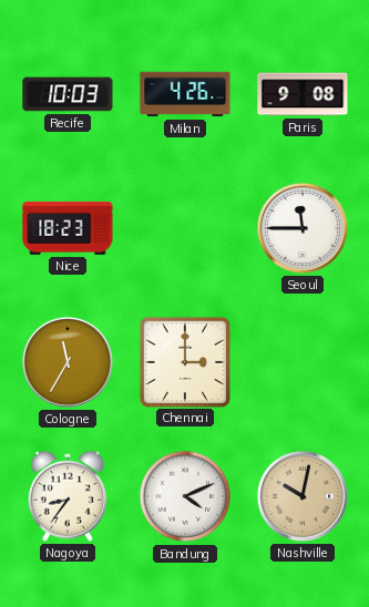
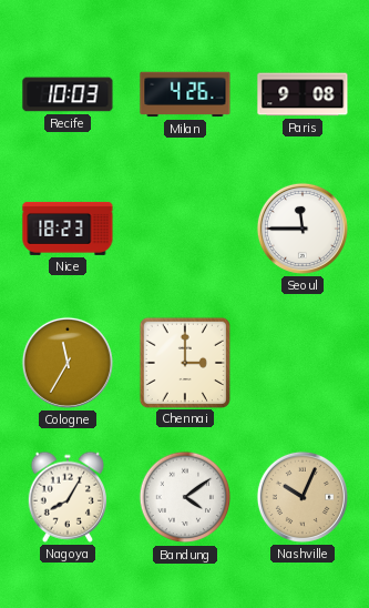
Nagoya: 8:36 -> 8:05 (66, 497)
Bandung: 4:11 -> 4:09 (185, 497)
Nashville: 10:02 -> 10:04 (303, 497)
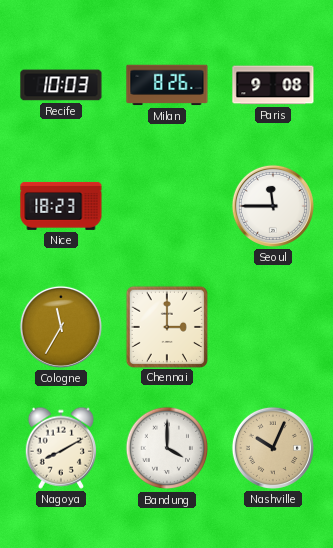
Milan: 4:26 -> 8:26 (167, 85)
Nagoya: 8:05 -> 8:10 (60, 448)
Bandung: 4:09 -> 4:00 (167, 448)
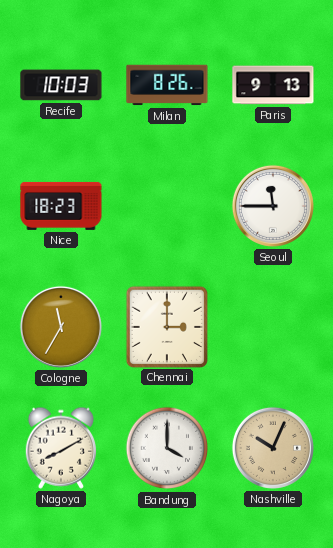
Paris: 9:08 -> 9:13 (273, 85)
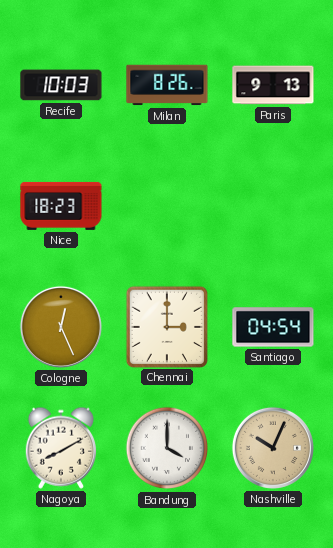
Seoul: 11:45 -> none (273, 206)
Cologne: 11:35 -> 12:26 (61, 327)
Santiago: none -> 04:54 (273, 327)
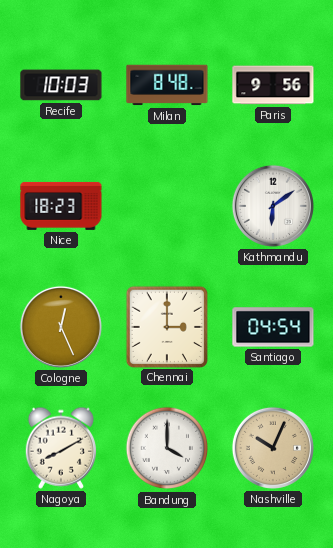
Milan: 8:26 -> 8:48 (167, 85)
Paris: 9:13 -> 9:56 (273, 85)
Kathmandu: none -> 6:09 (273, 206)
